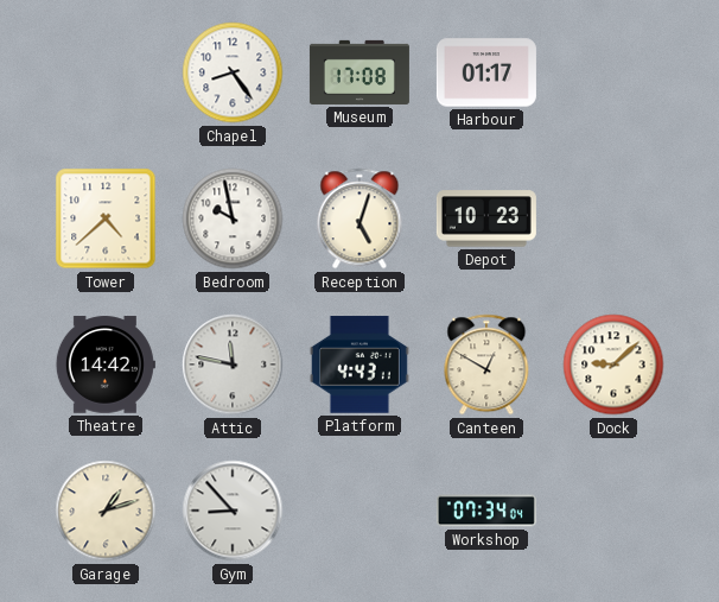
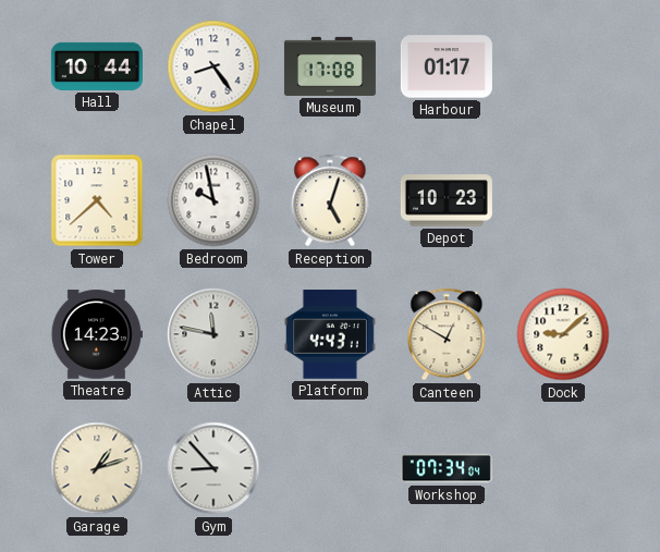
Hall: none -> 10:44 (97, 66)
Theatre: 14:42 -> 14:23 (97, 334)
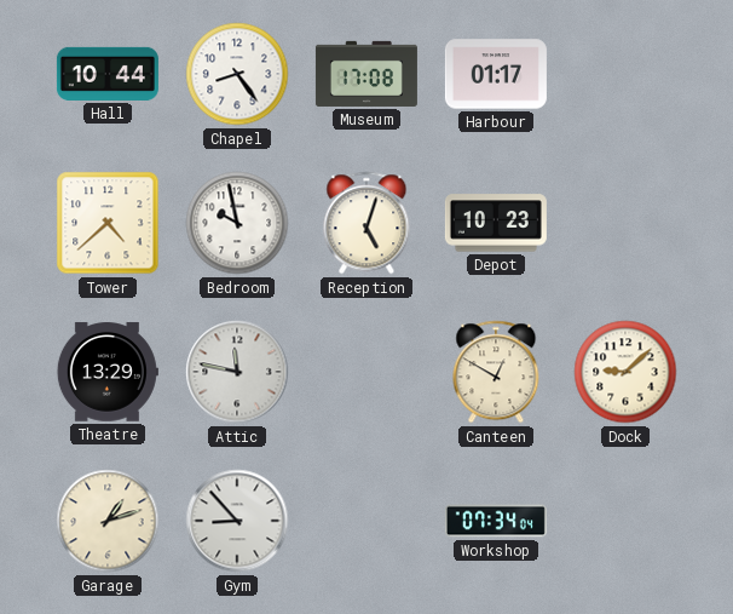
Theatre: 14:23 -> 13:29 (108, 372)
Platform: 4:43 -> none (330, 334)
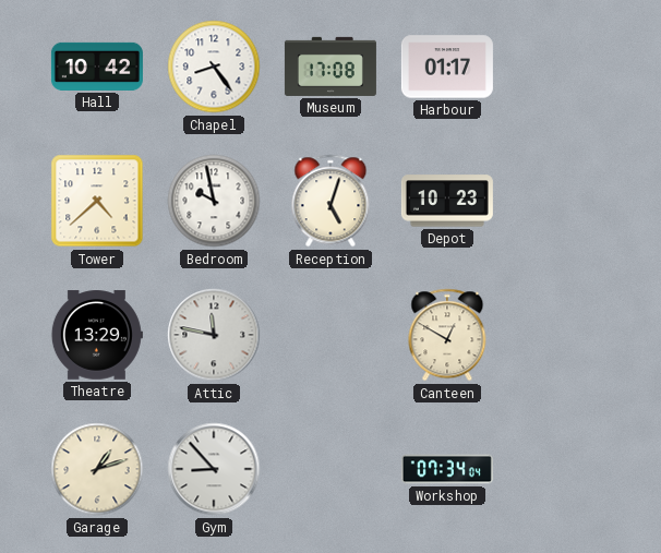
Hall: 10:44 -> 10:42 (97, 67)
Dock: 9:08 -> none (625, 372)
